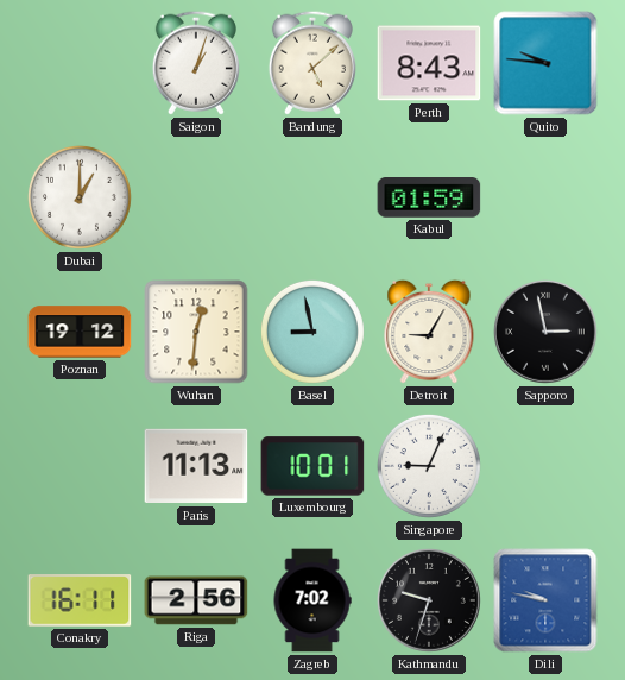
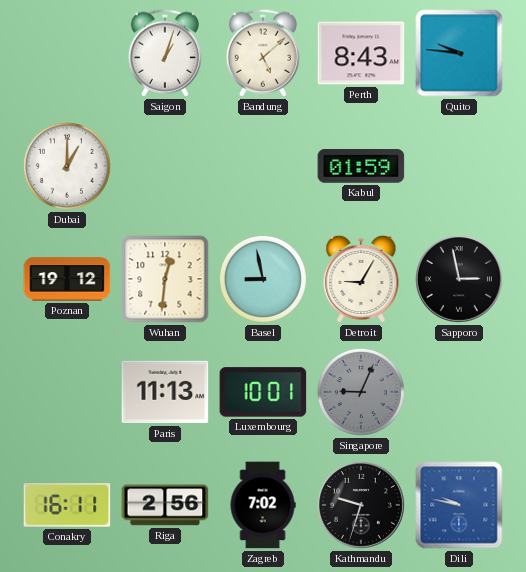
Singapore dial: white -> grey (361, 392)
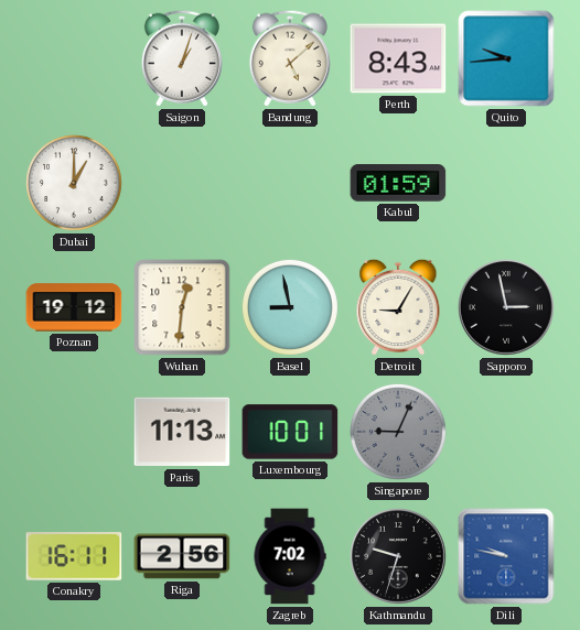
Quito: 9:46 -> 9:44 (506, 58)
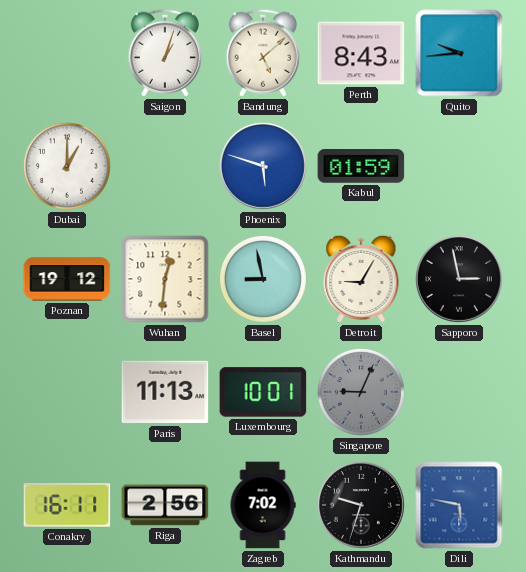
Phoenix: none -> 5:48 (263, 166)
Dili: 9:47 -> 5:47 (459, 505)
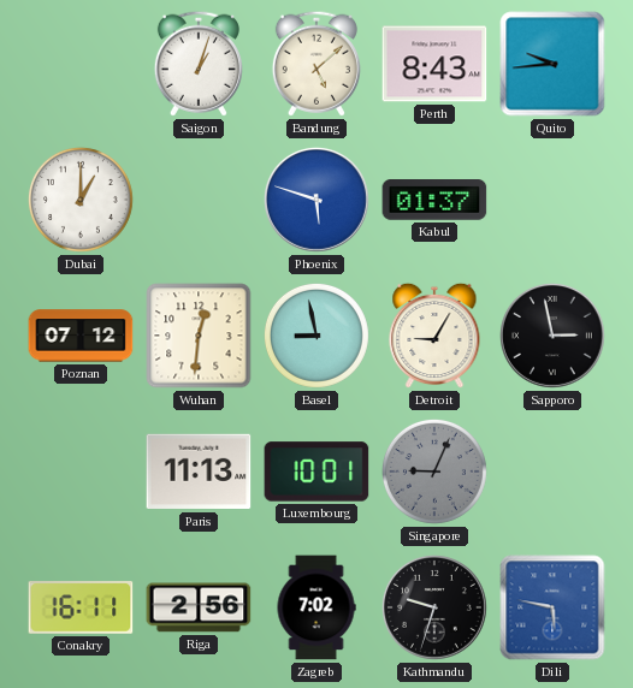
Kabul: 01:59 -> 01:37 (434, 201)
Poznan: 19:12 -> 07:12 (81, 336)
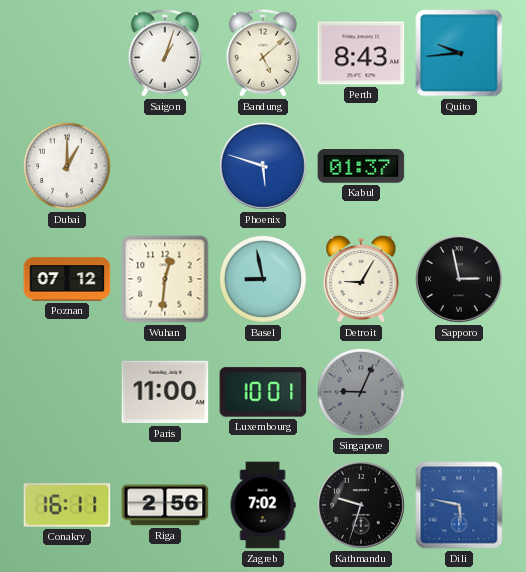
Paris: 11:13 -> 11:00 (165, 392)
